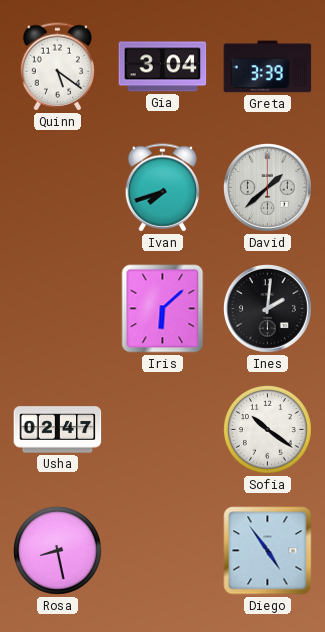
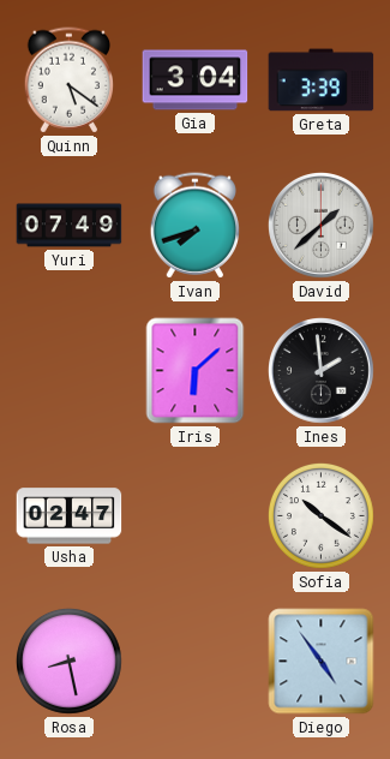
Yuri: none -> 07:49 (70, 226)
Ines: 2:01 -> 1:59 (322, 371)
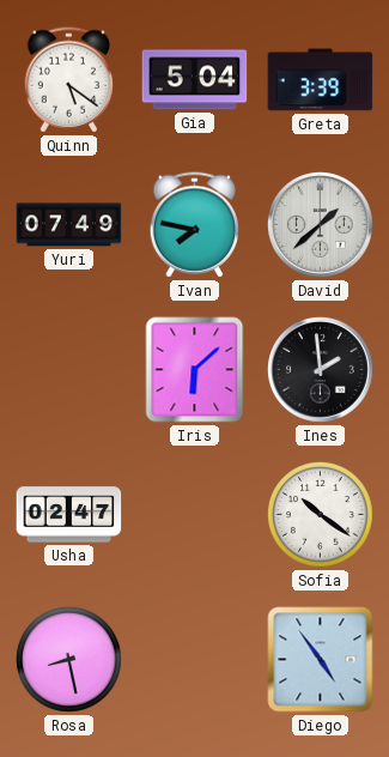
Gia: 3:04 -> 5:04 (195, 80)
Ivan: 7:42 -> 7:47 (194, 225)
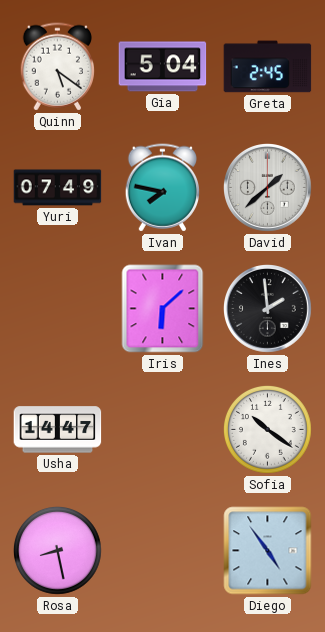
Greta: 3:39 -> 2:45 (268, 67)
Usha: 02:47 -> 14:47 (58, 430)
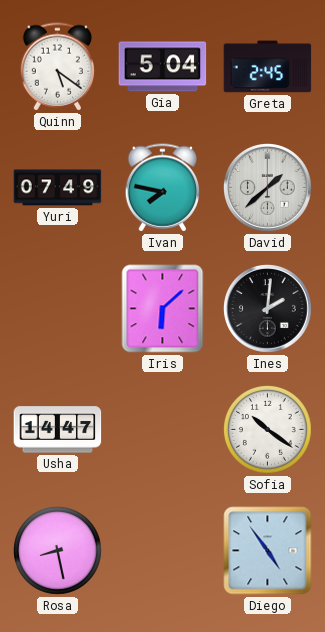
Ines: 1:59 -> 2:01 (268, 309)
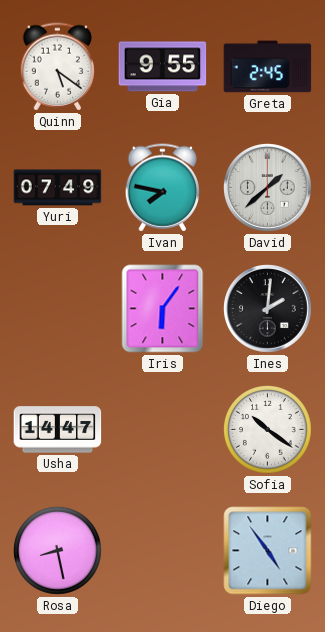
Gia: 5:04 -> 9:55 (163, 67)
Iris: 6:08 -> 6:06 (163, 309)
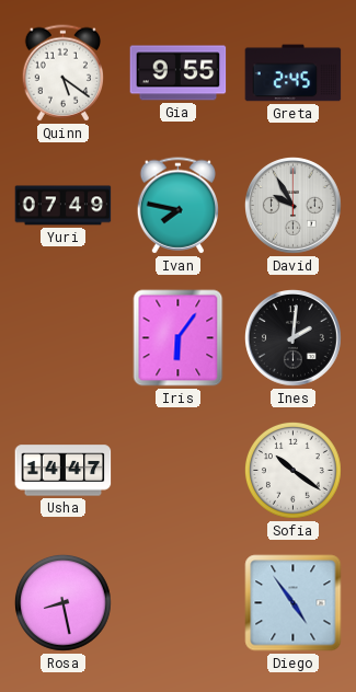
David: 1:38 -> 9:55 (294, 206)
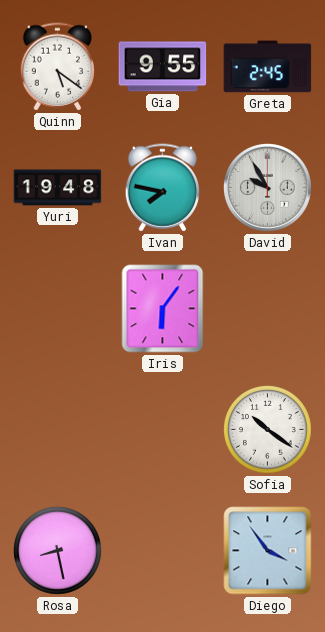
Yuri: 07:49 -> 19:48 (58, 188)
Ines: 2:01 -> none (294, 338)
Usha: 14:47 -> none (64, 471)
Diego: 4:54 -> 3:54 (268, 551)
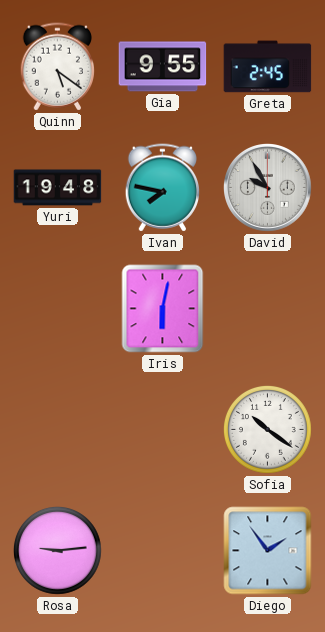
Iris: 6:06 -> 6:02 (163, 309)
Rosa: 8:28 -> 9:14 (58, 551)
Diego: 3:54 -> 1:54 (268, 551)
